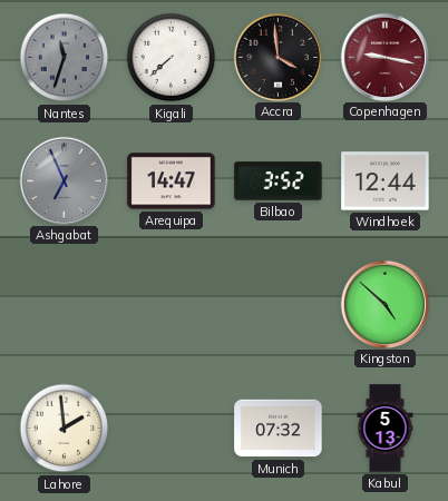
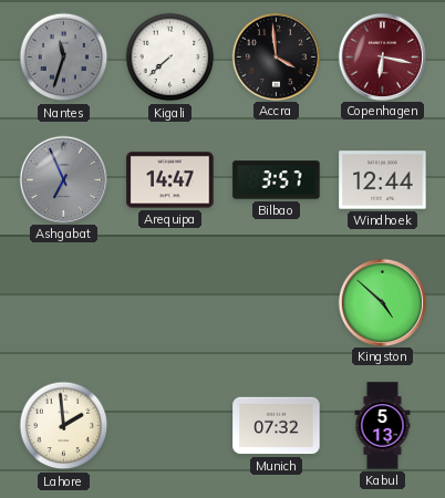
Copenhagen: 9:17 -> 6:17 (382, 56)
Bilbao: 3:52 -> 3:57 (277, 180)
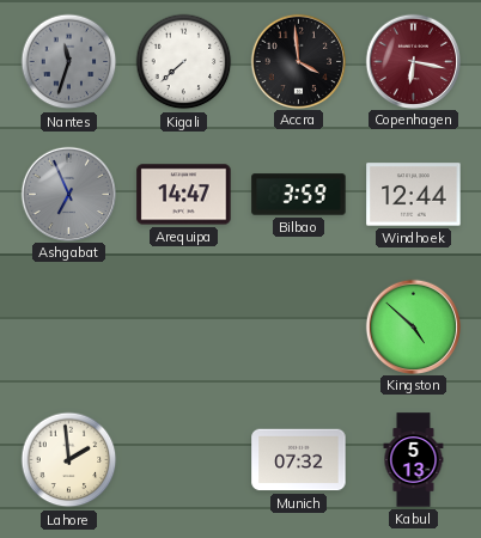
Bilbao: 3:57 -> 3:59 (299, 195)
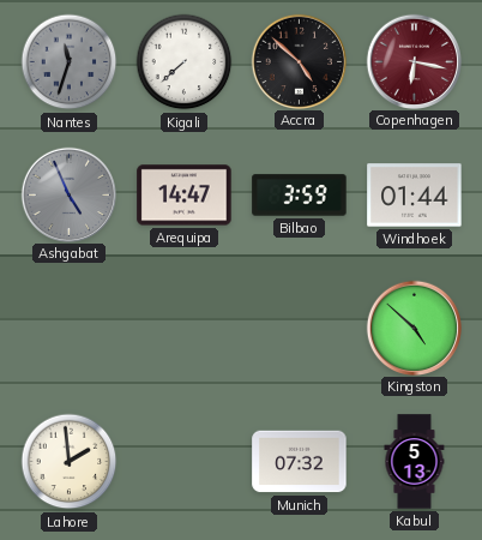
Accra: 3:59 -> 4:52 (299, 61)
Ashgabat: 6:56 -> 4:56 (68, 194)
Windhoek: 12:44 -> 01:44 (415, 196)
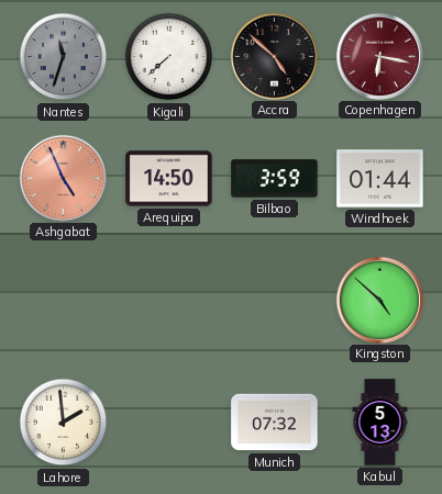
Ashgabat dial: grey -> salmon (63, 178)
Arequipa: 14:47 -> 14:50 (169, 179)
